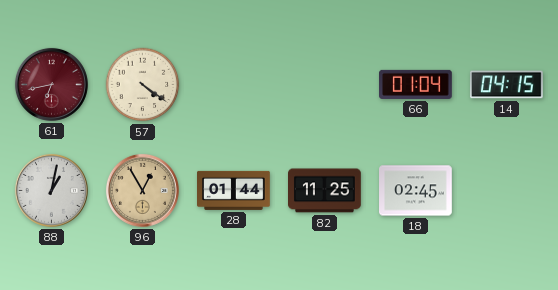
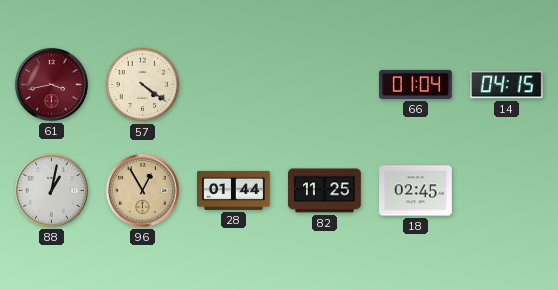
61: 6:43 -> 3:43 (51, 84)
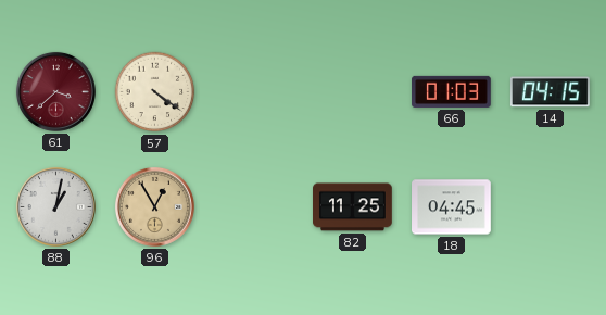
61: 3:43 -> 3:38 (55, 91)
66: 01:04 -> 01:03 (452, 91)
28: 01:44 -> none (234, 190)
18: 02:45 -> 04:45 (452, 207)
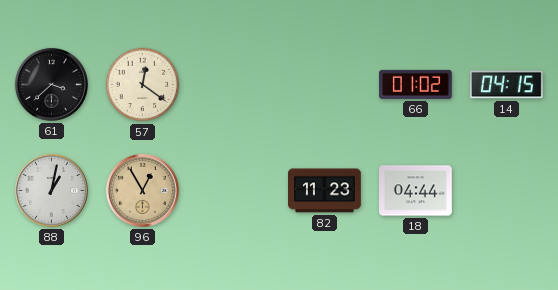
61 dial: burgundy -> black (51, 84)
57: 4:21 -> 12:21 (143, 85)
66: 01:03 -> 01:02 (416, 84)
82: 11:25 -> 11:23 (325, 191)
18: 04:45 -> 04:44 (416, 191)
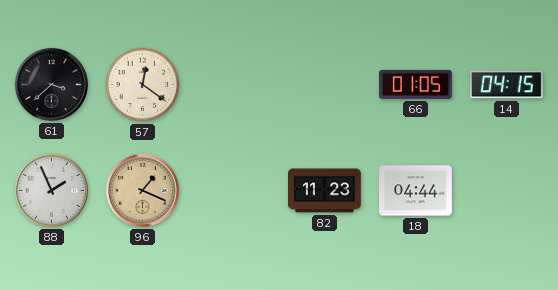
66: 01:02 -> 01:05 (416, 84)
88: 1:02 -> 1:56 (51, 190)
96: 12:55 -> 1:19 (142, 190)
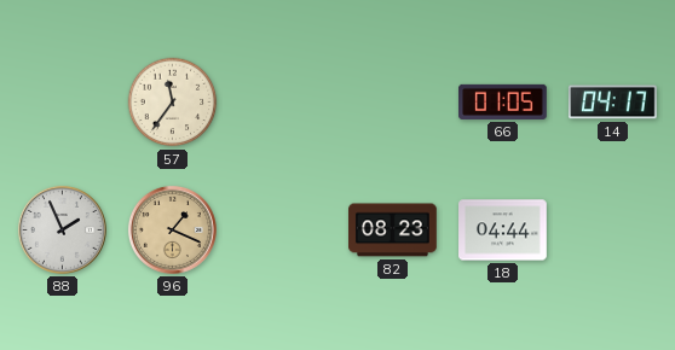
61: 3:38 -> none (51, 84)
57: 12:21 -> 11:36 (173, 103)
14: 04:15 -> 04:17 (612, 103)
82: 11:23 -> 08:23 (393, 231)
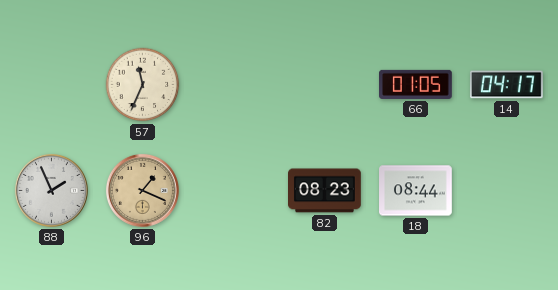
57: 11:36 -> 11:34 (143, 85)
18: 04:44 -> 08:44 (416, 191)
